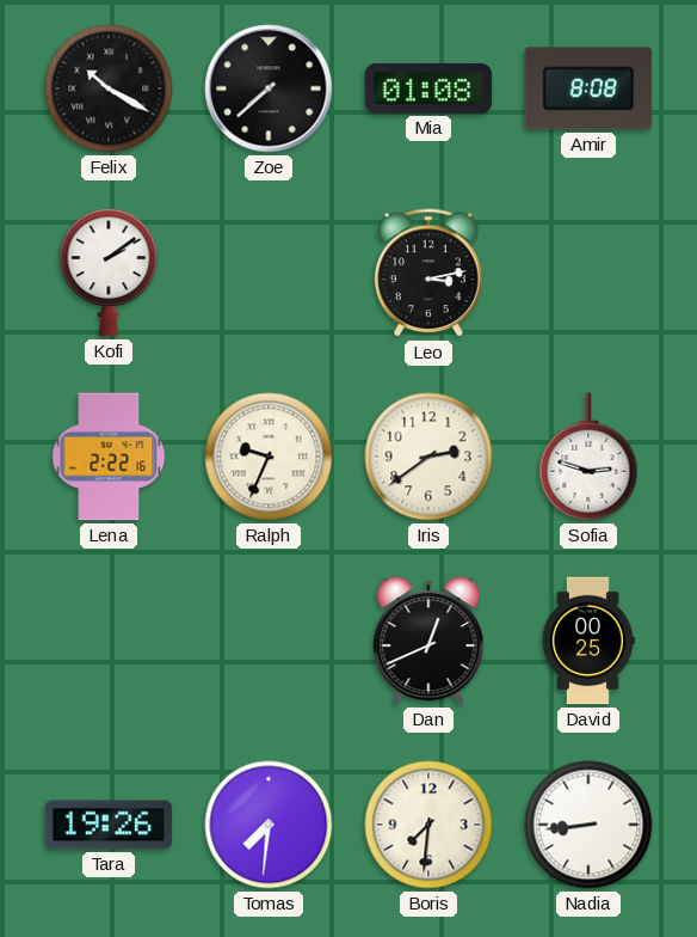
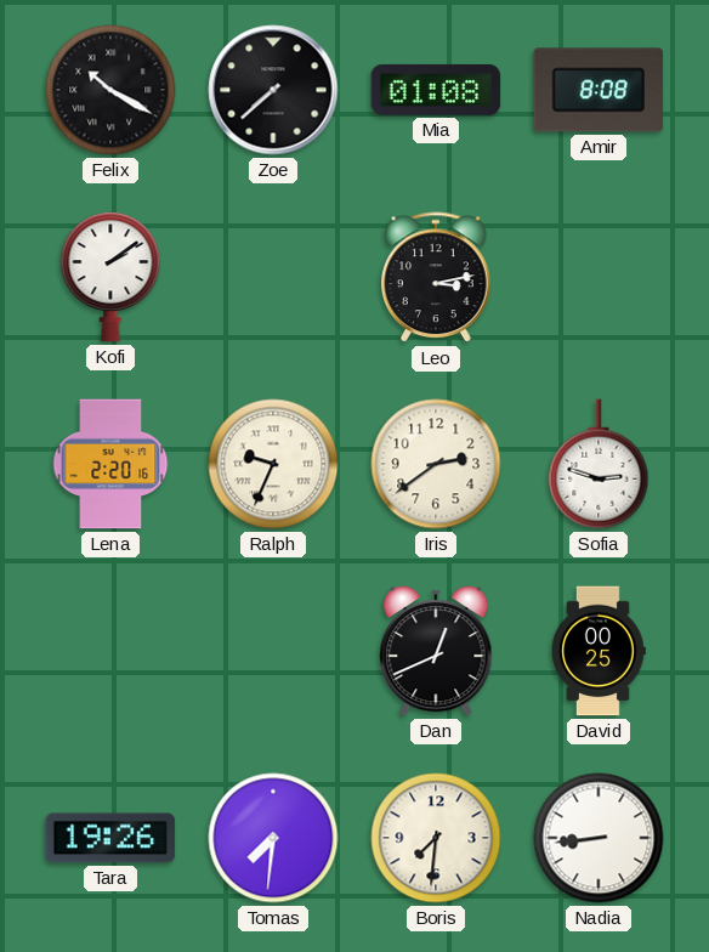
Lena: 2:22 -> 2:20 (110, 464)
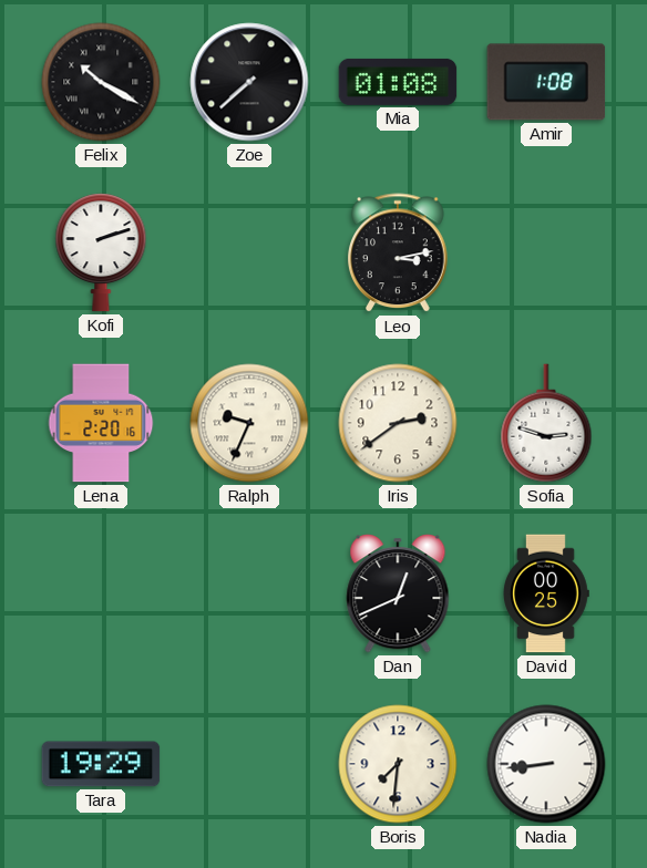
Amir: 8:08 -> 1:08 (546, 82)
Kofi: 2:09 -> 2:12 (101, 252)
Tara: 19:26 -> 19:29 (101, 764)
Tomas: 7:31 -> none (273, 838)
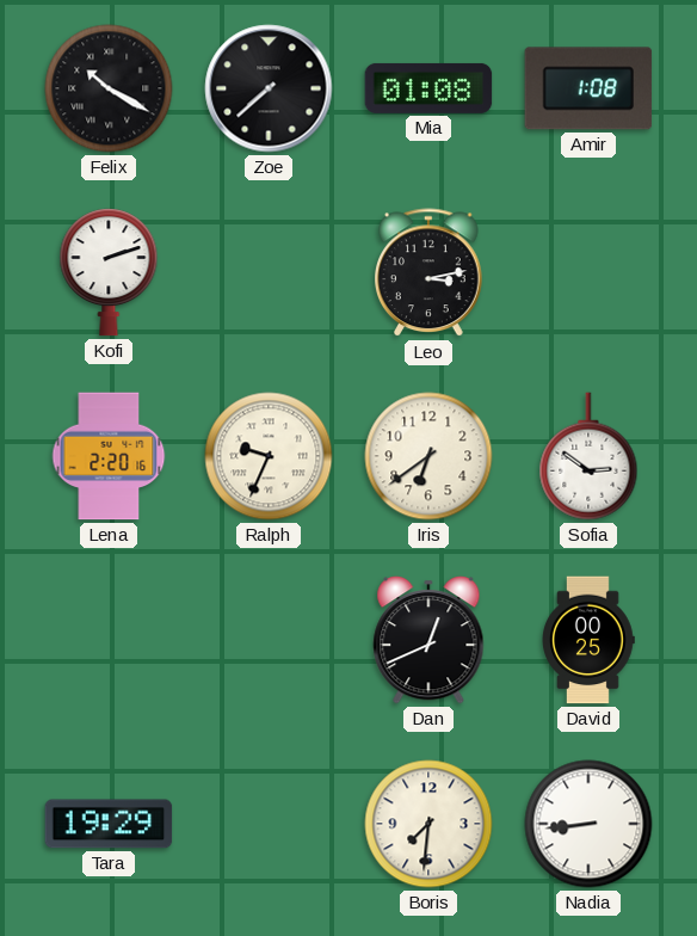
Iris: 2:39 -> 6:39 (428, 456)
Sofia: 2:48 -> 2:51 (588, 456)
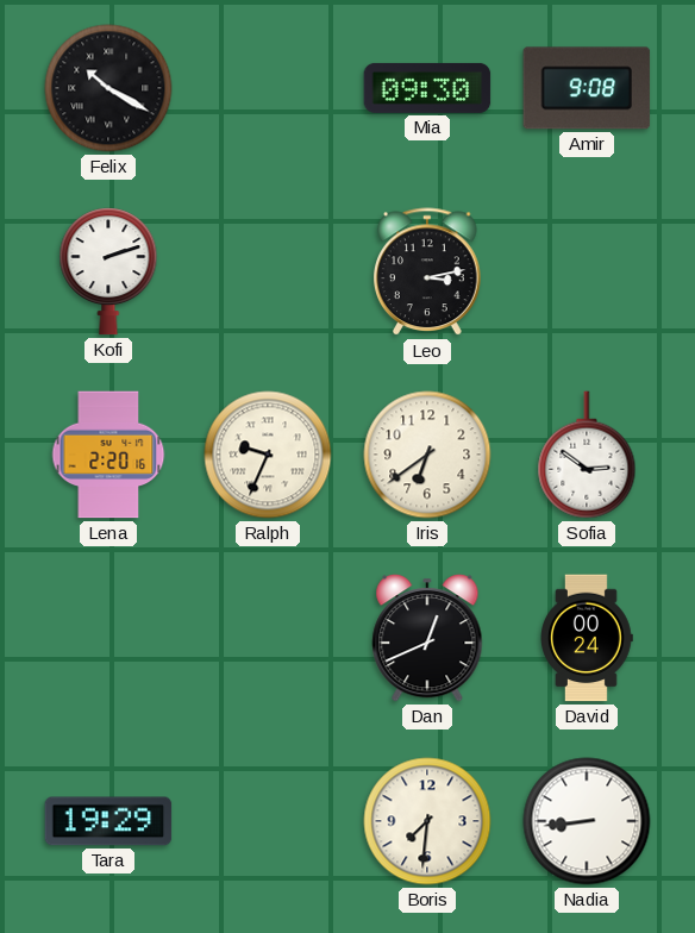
Zoe: 7:38 -> none (269, 88)
Mia: 01:08 -> 09:30 (427, 88)
Amir: 1:08 -> 9:08 (587, 88)
David: 00:25 -> 00:24 (587, 638)
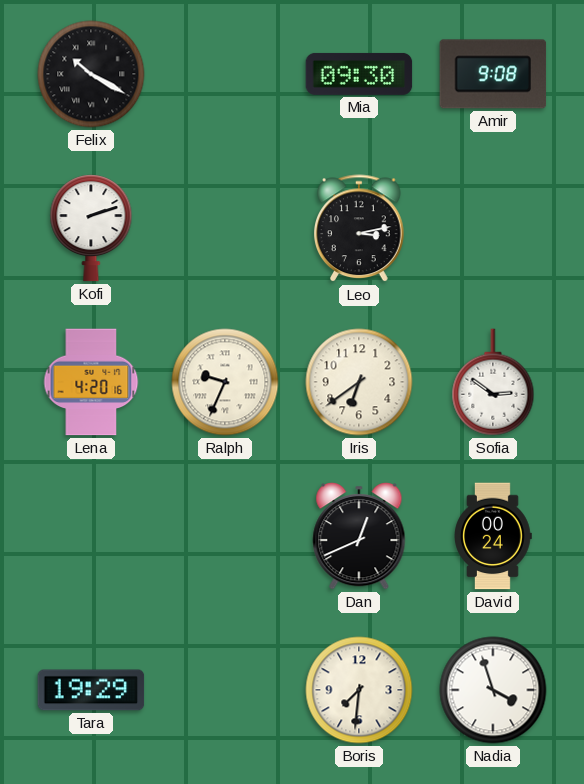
Lena: 2:20 -> 4:20 (91, 382)
Nadia: 8:44 -> 3:57 (493, 690)
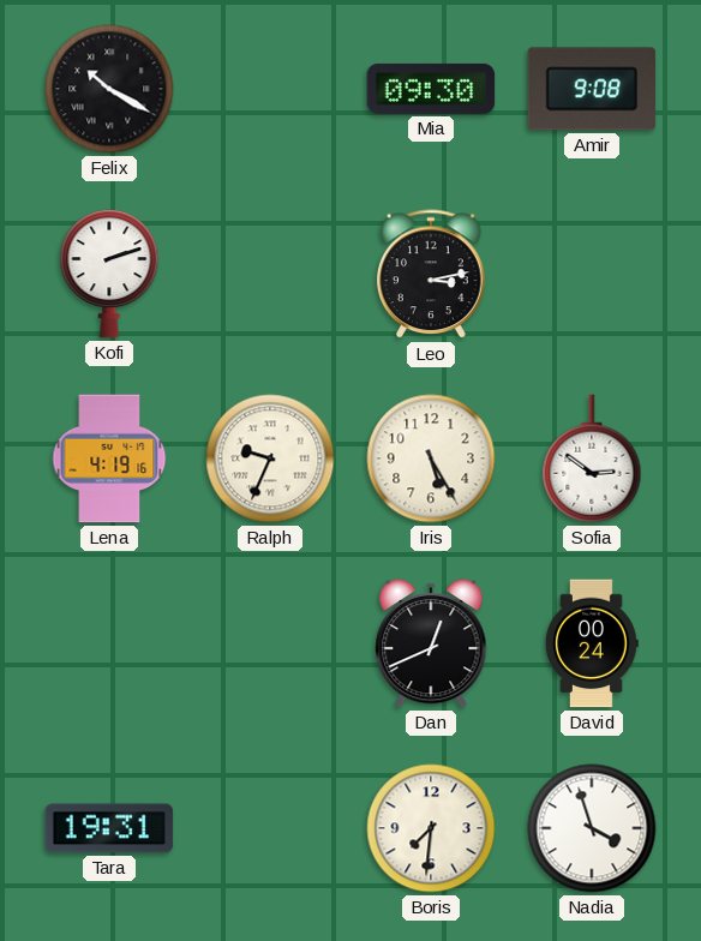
Lena: 4:20 -> 4:19 (109, 458)
Iris: 6:39 -> 5:25 (431, 458)
Tara: 19:29 -> 19:31 (109, 828)
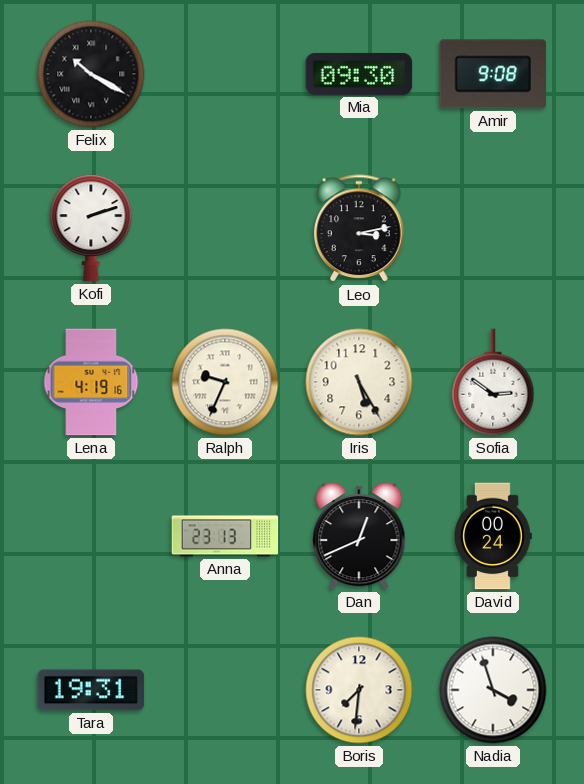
Anna: none -> 23:13 (225, 536)
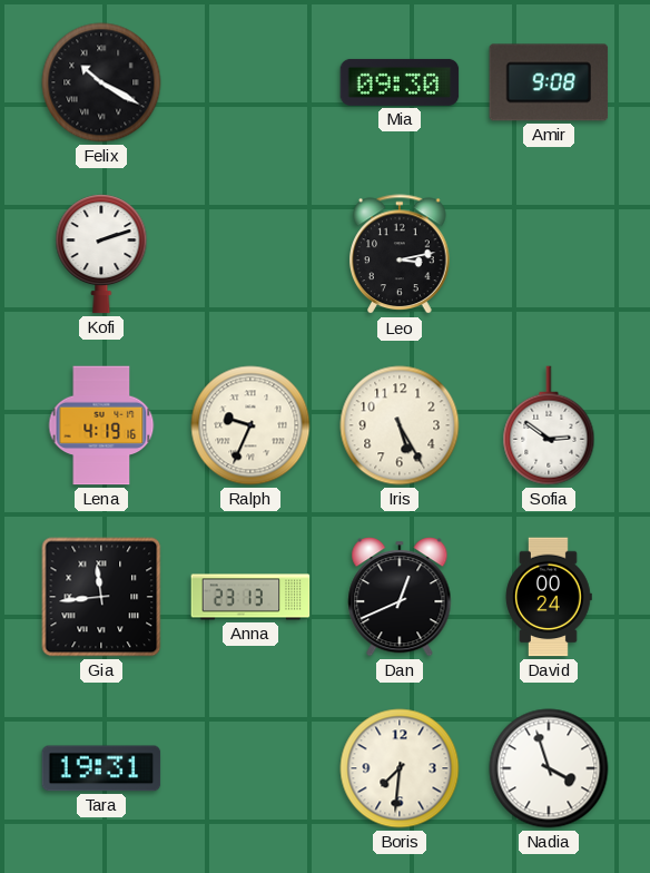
Gia: none -> 11:44 (101, 597)
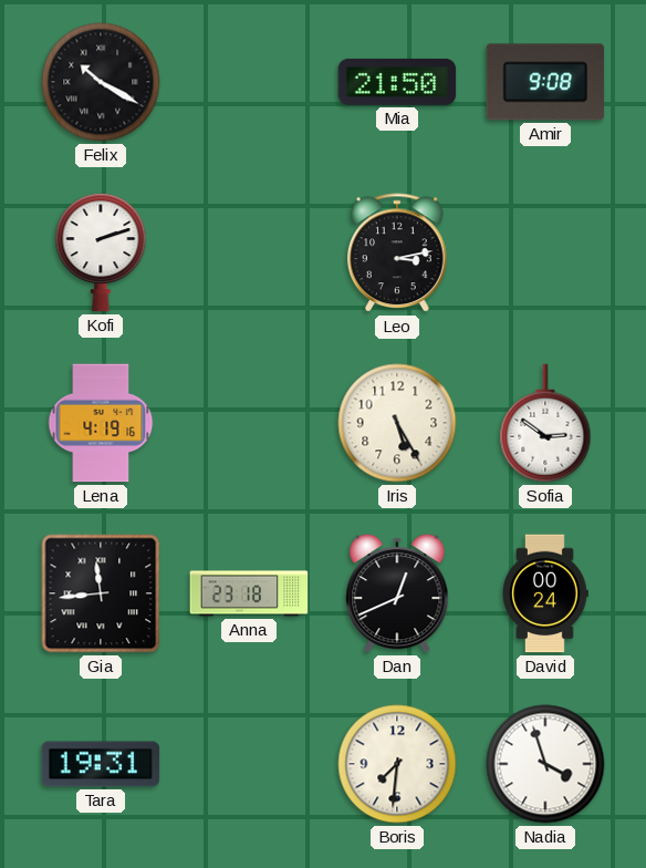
Mia: 09:30 -> 21:50 (397, 82)
Ralph: 9:34 -> none (250, 425)
Anna: 23:13 -> 23:18 (249, 593)
